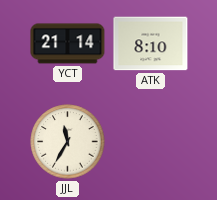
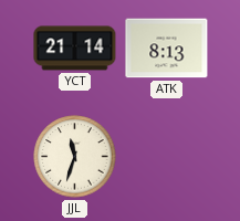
ATK: 8:10 -> 8:13 (167, 49)
JJL: 11:35 -> 11:33 (75, 157)
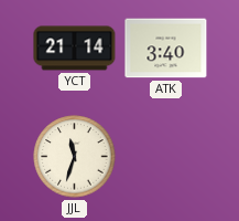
ATK: 8:13 -> 3:40 (166, 49)
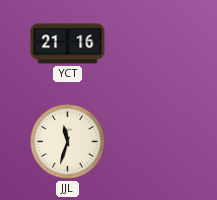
YCT: 21:14 -> 21:16 (68, 44)
ATK: 3:40 -> none (166, 49)
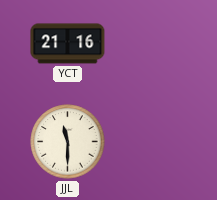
JJL: 11:33 -> 11:30 (68, 142)
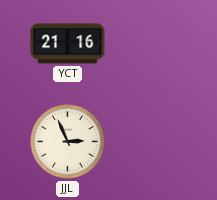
JJL: 11:30 -> 2:56 (68, 142)
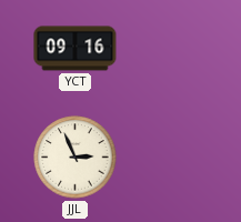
YCT: 21:16 -> 09:16 (76, 49)
